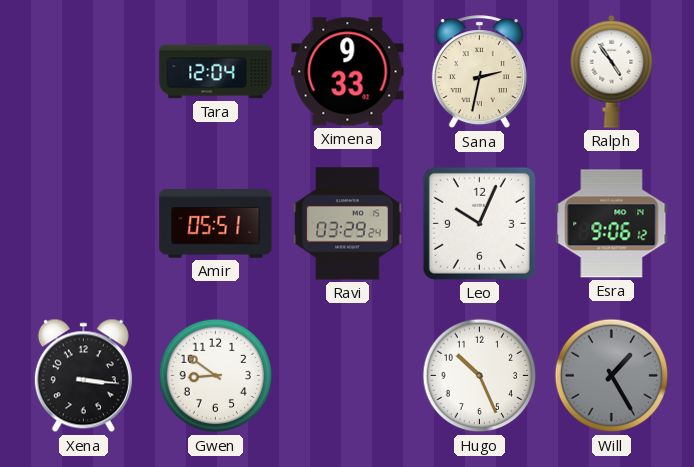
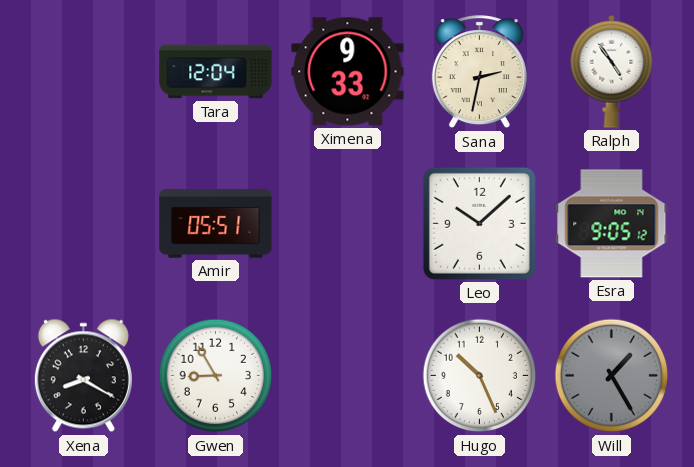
Ravi: 03:29 -> none (348, 224)
Leo: 10:04 -> 10:08 (479, 223)
Esra: 9:06 -> 9:05 (612, 224)
Xena: 3:16 -> 8:20 (83, 376)
Gwen: 8:51 -> 8:55 (216, 376)
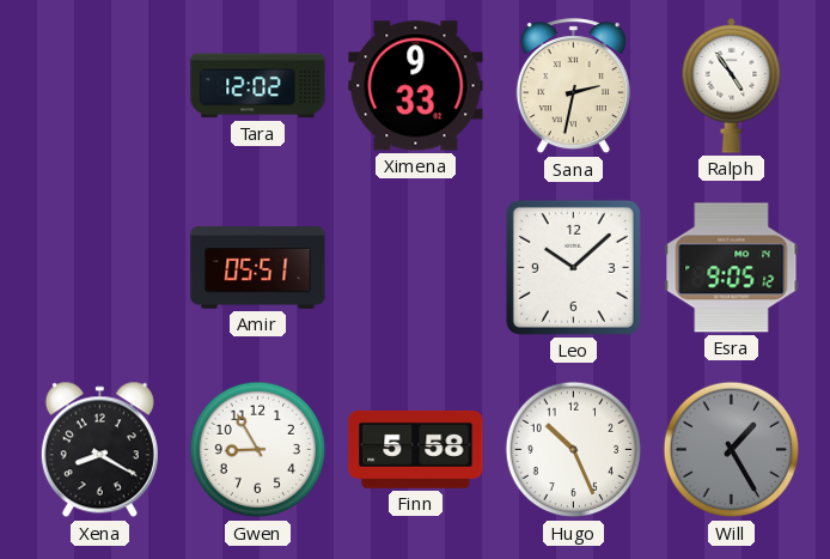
Tara: 12:04 -> 12:02 (258, 86)
Finn: none -> 5:58 (416, 449)
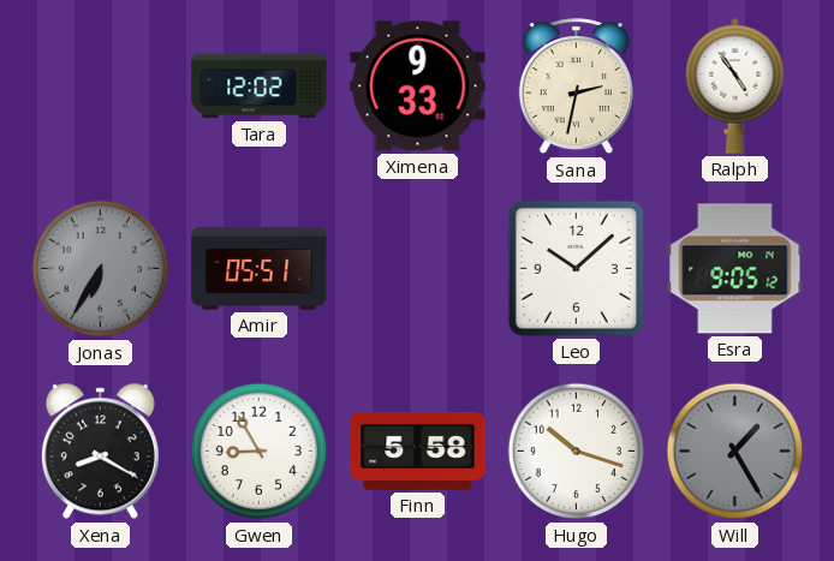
Jonas: none -> 6:35 (101, 269)
Hugo: 10:26 -> 10:18 (577, 452)
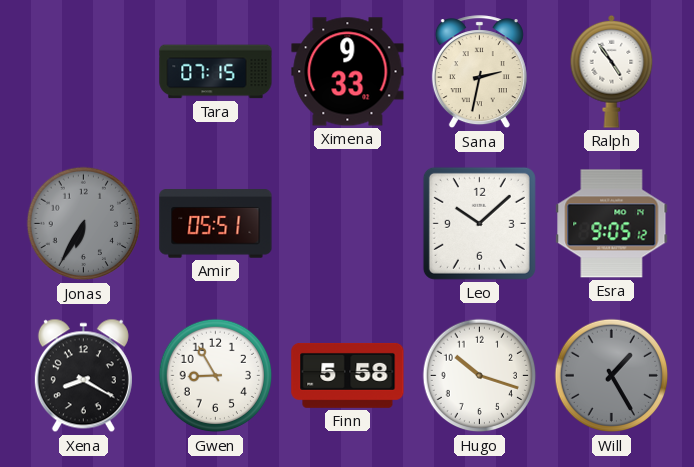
Tara: 12:02 -> 07:15 (216, 72)
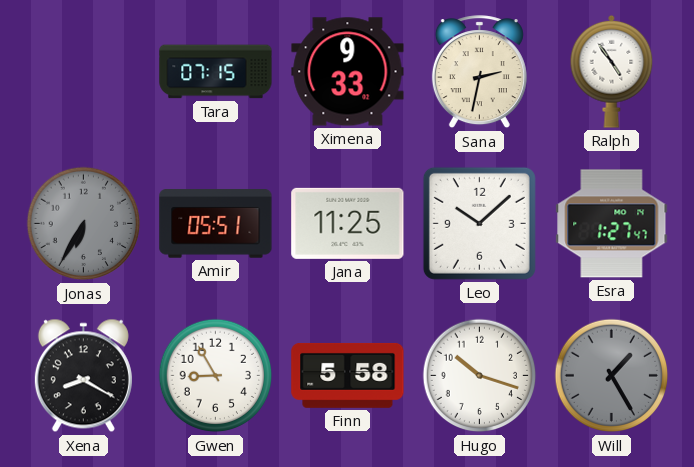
Jana: none -> 11:25 (348, 223)
Esra: 9:05 -> 1:27 (612, 224)
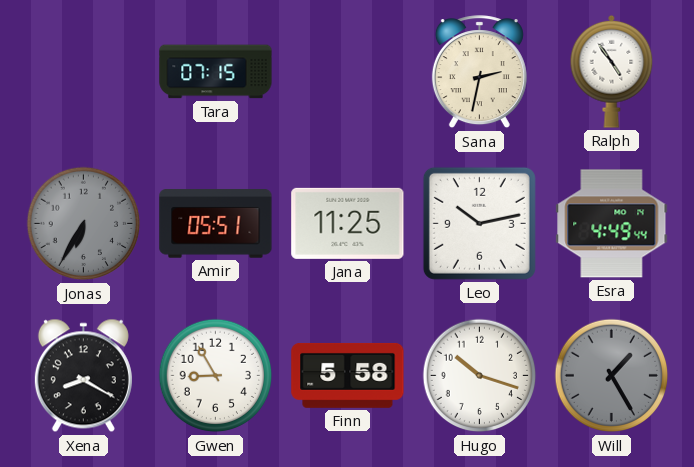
Ximena: 9:33 -> none (348, 72)
Leo: 10:08 -> 10:13 (479, 223)
Esra: 1:27 -> 4:49 (612, 224)
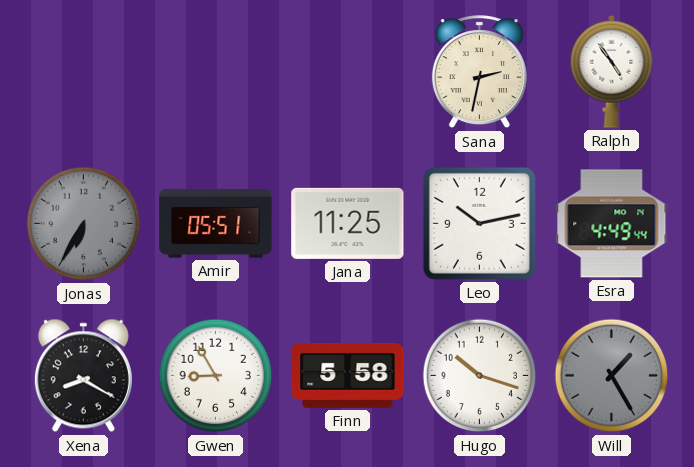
Tara: 07:15 -> none (216, 72)
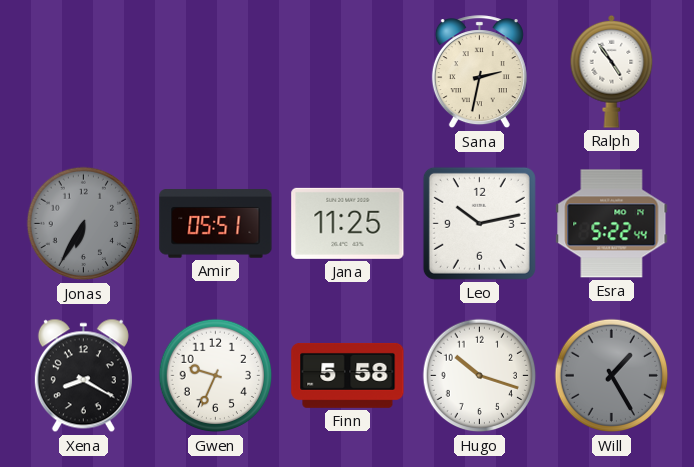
Esra: 4:49 -> 5:22 (612, 224)
Gwen: 8:55 -> 9:34 (216, 376)
